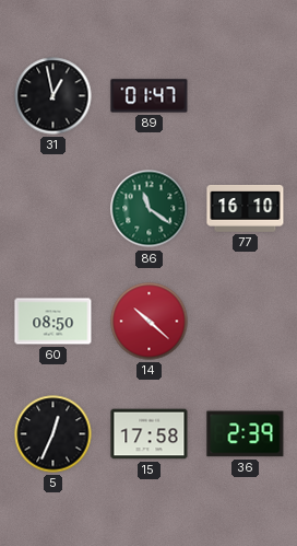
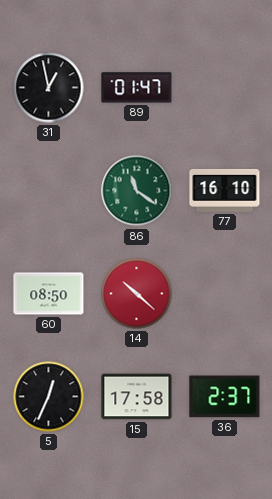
36: 2:39 -> 2:37 (225, 397)
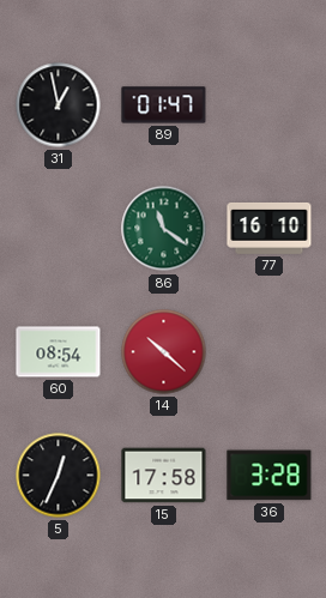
60: 08:50 -> 08:54 (59, 352)
36: 2:37 -> 3:28 (270, 476)
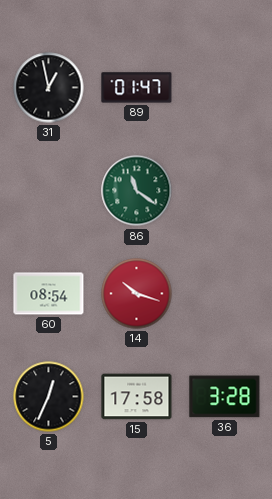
77: 16:10 -> none (270, 228)
14: 10:22 -> 10:18 (137, 294)
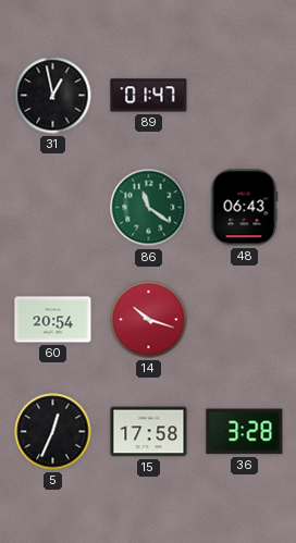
48: none -> 06:43 (244, 208)
60: 08:54 -> 20:54 (53, 320)
